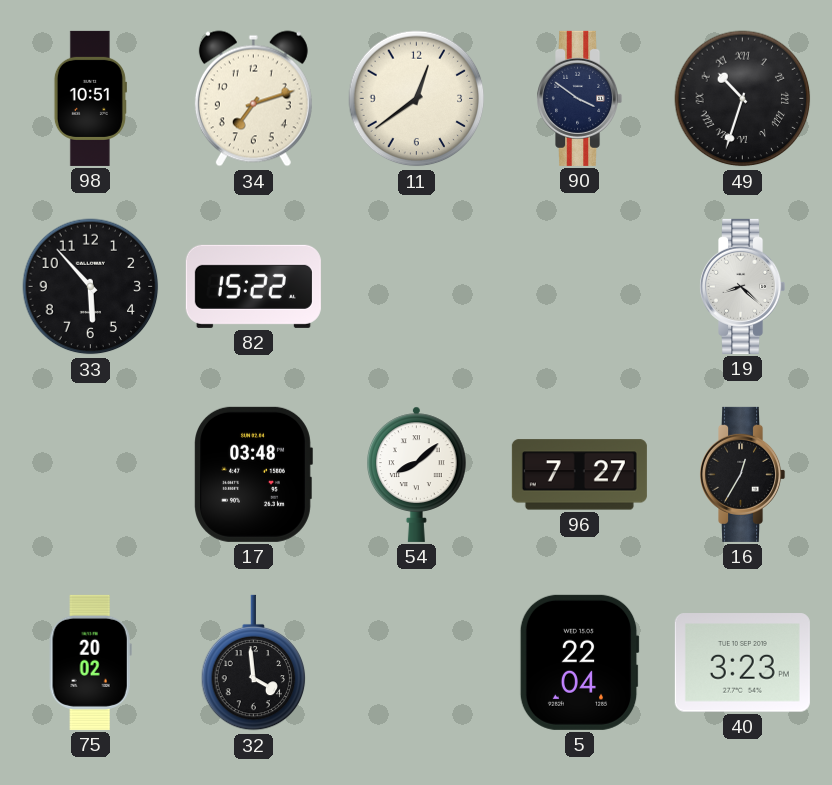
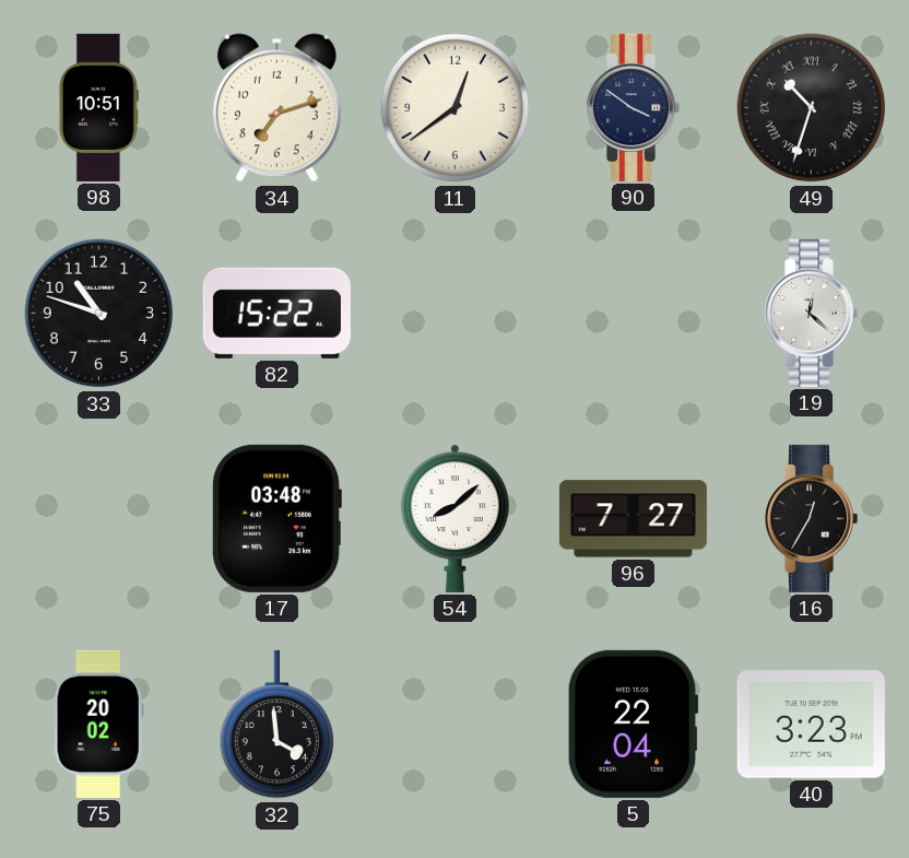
33: 5:53 -> 10:48 (99, 314)
19: 8:22 -> 12:22 (812, 313)
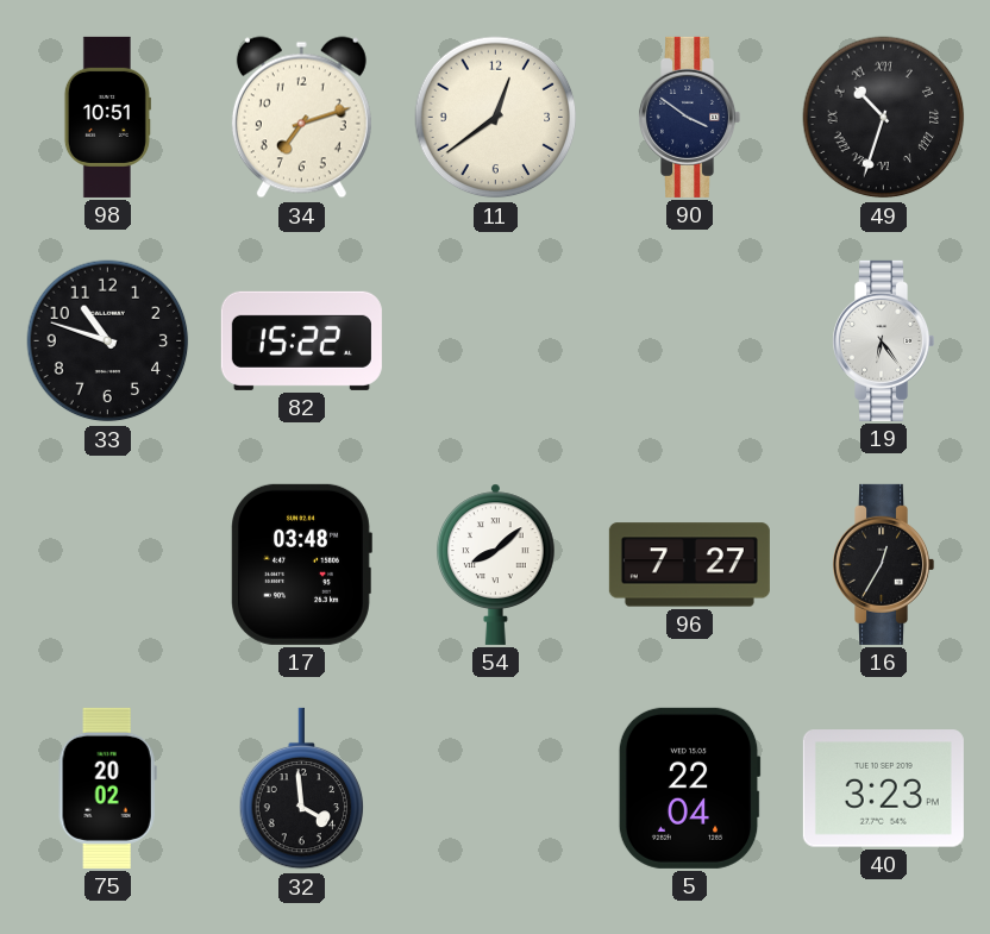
19: 12:22 -> 6:24 (884, 340)
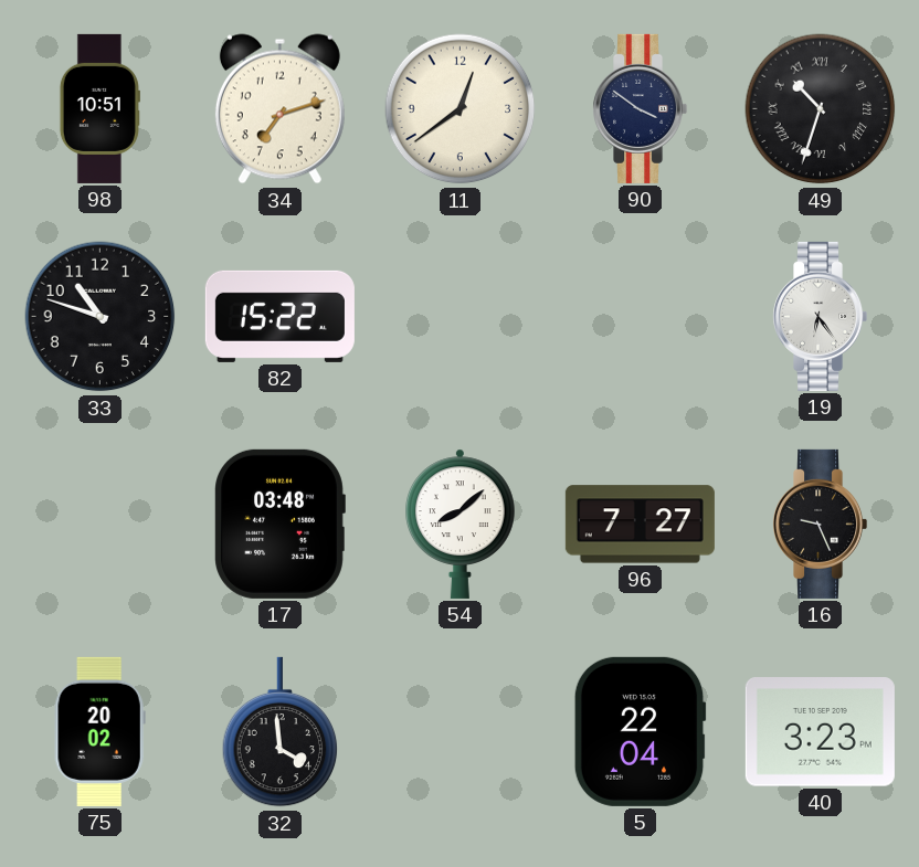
16: 12:35 -> 9:26 (821, 524)
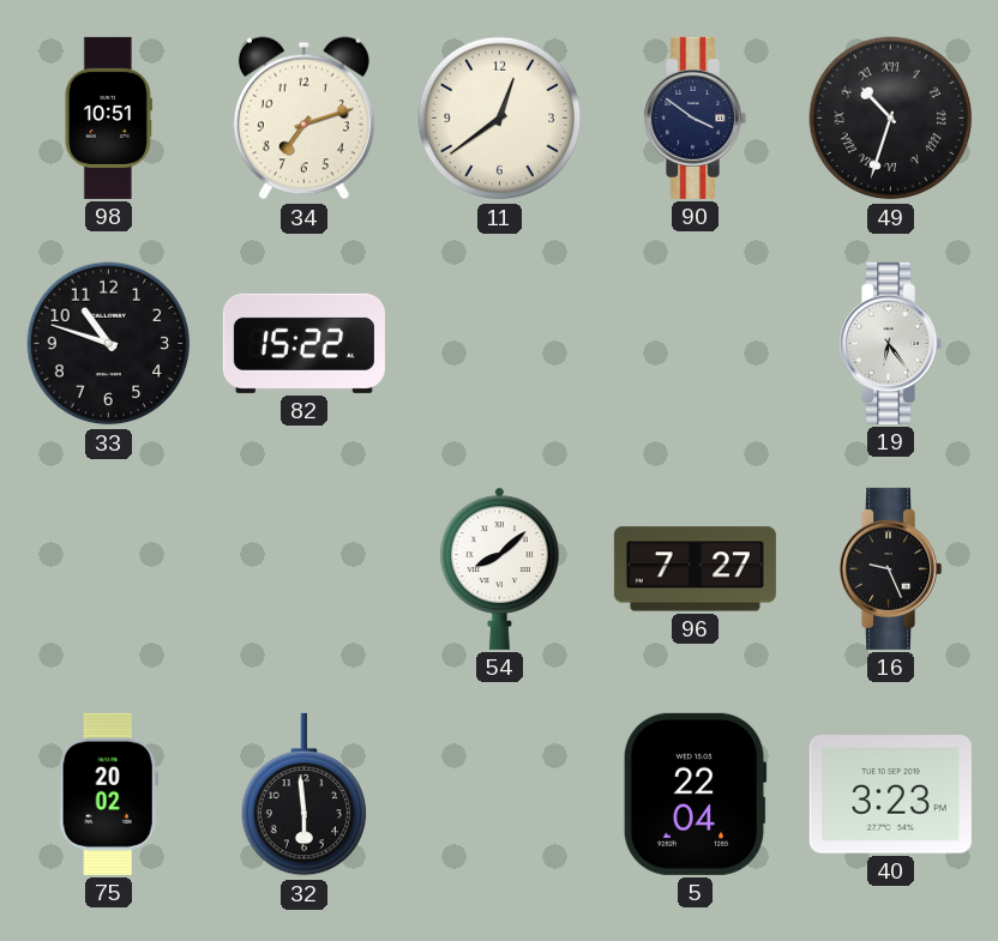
17: 03:48 -> none (279, 524)
32: 3:59 -> 5:59 (305, 795)
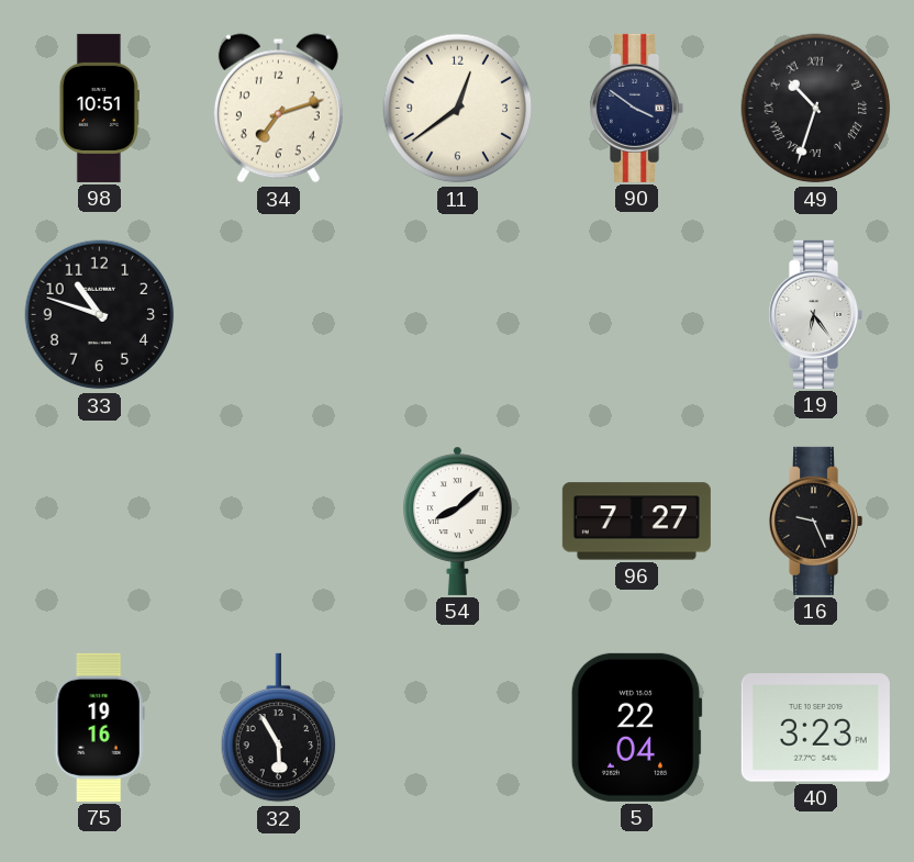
82: 15:22 -> none (303, 343)
75: 20:02 -> 19:16 (99, 727)
32: 5:59 -> 5:55 (279, 728)
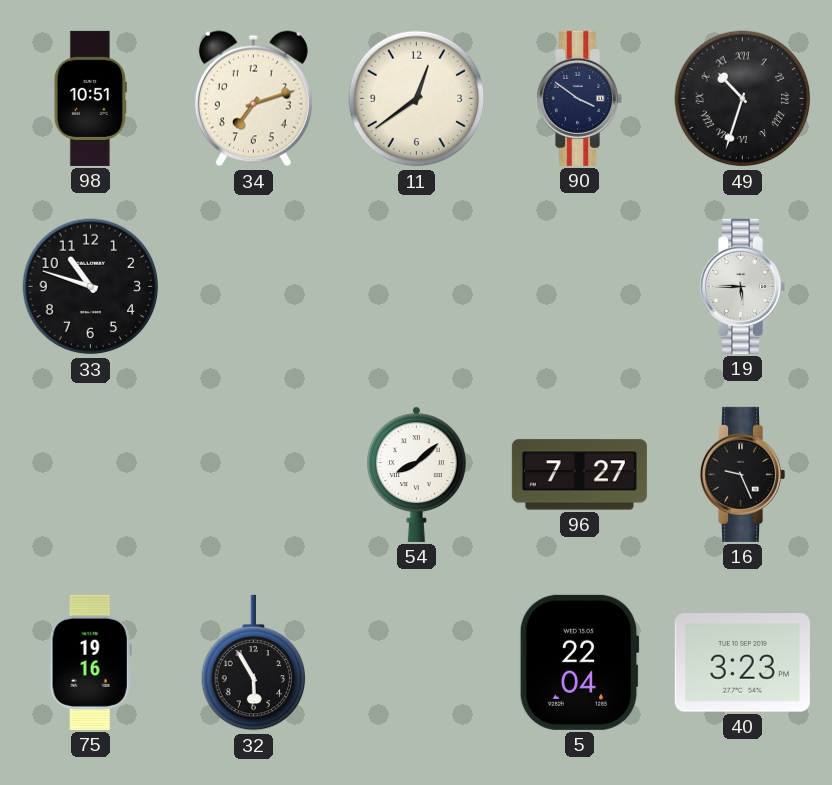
19: 6:24 -> 5:45 (743, 286)
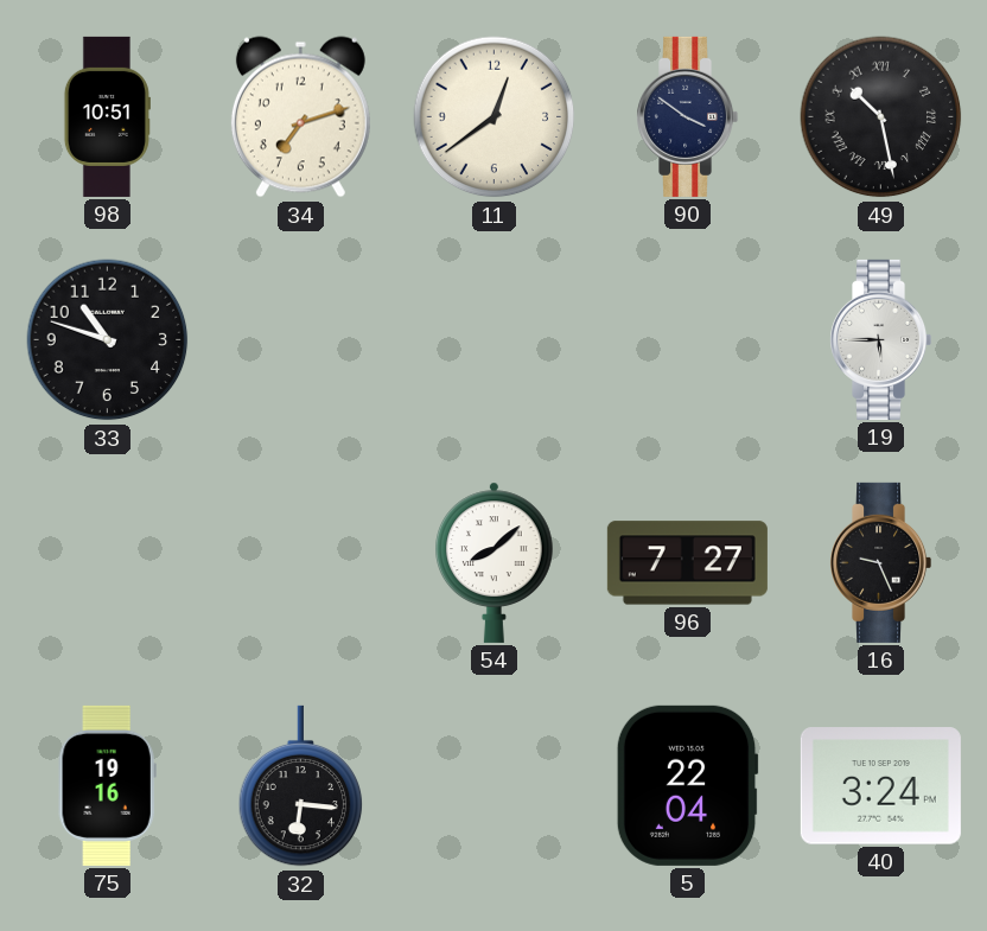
49: 10:33 -> 10:28 (881, 117)
32: 5:55 -> 6:16 (301, 786)
40: 3:23 -> 3:24 (880, 786)
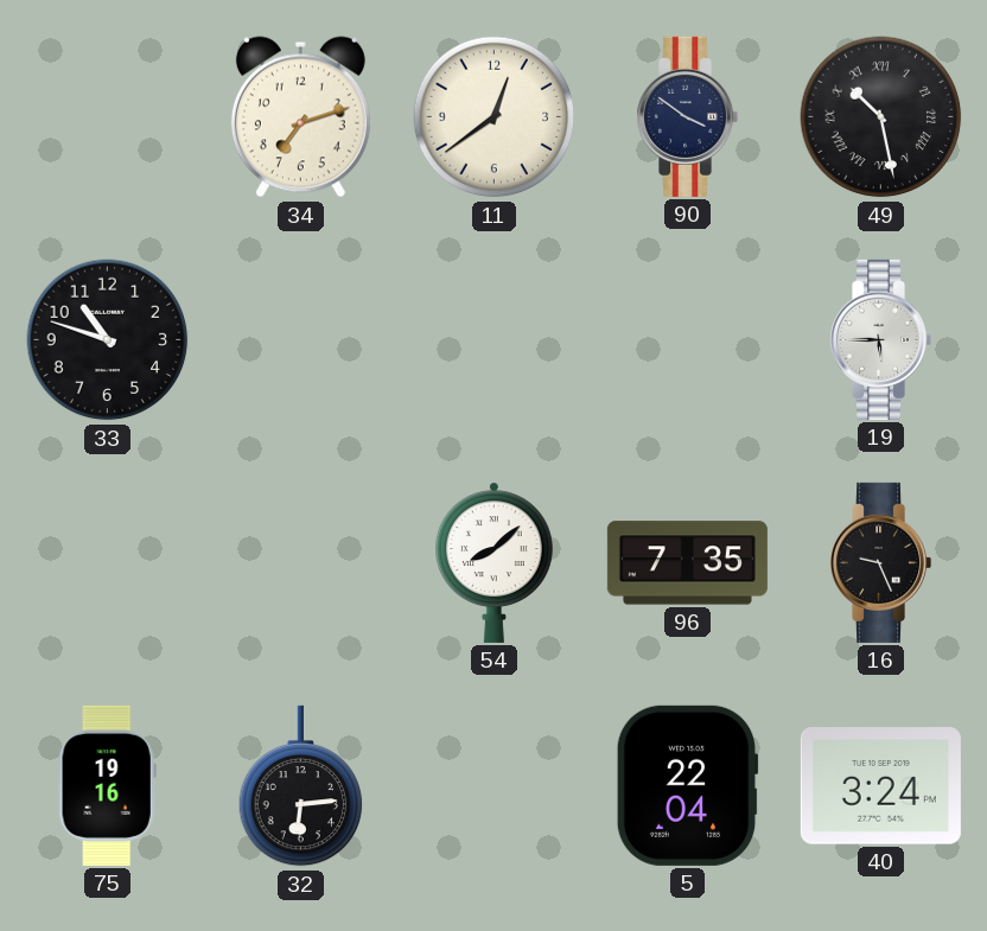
98: 10:51 -> none (107, 116)
96: 7:27 -> 7:35 (687, 563)
32: 6:16 -> 6:14 (301, 786)
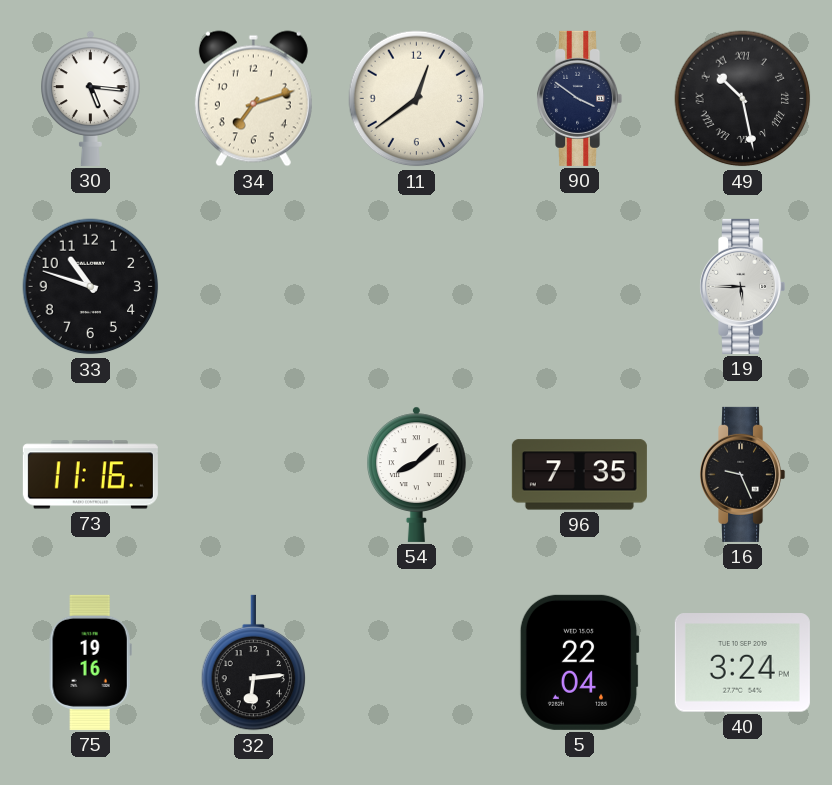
30: none -> 5:16 (91, 98)
73: none -> 11:16 (90, 475)
